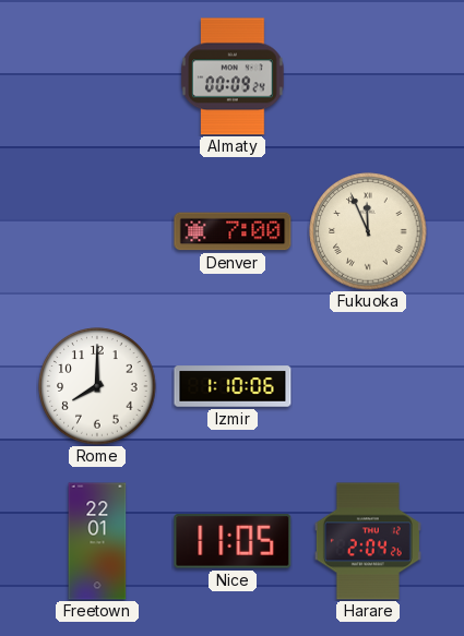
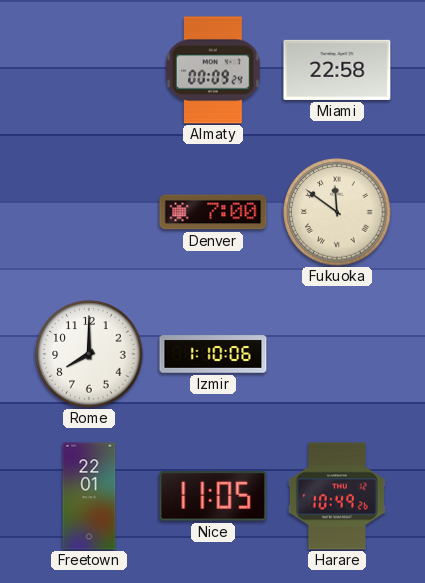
Miami: none -> 22:58 (337, 70)
Fukuoka: 11:56 -> 11:51 (337, 212)
Harare: 2:04 -> 10:49 (337, 496)
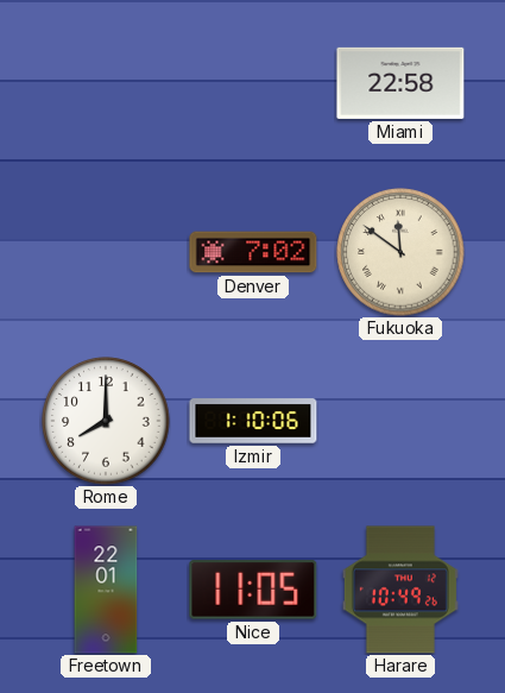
Almaty: 00:09 -> none (213, 70)
Denver: 7:00 -> 7:02 (253, 252)
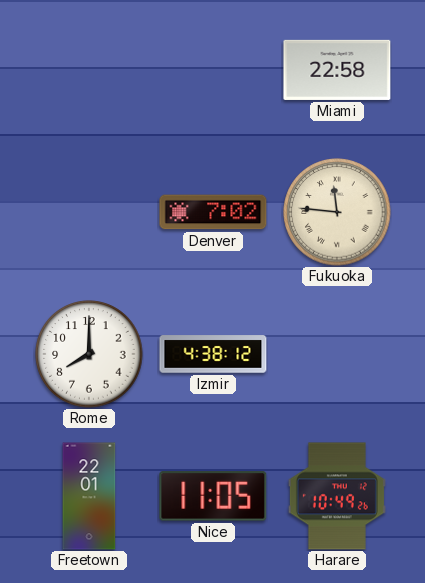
Fukuoka: 11:51 -> 11:46 (337, 212)
Izmir: 1:10 -> 4:38 (213, 354)
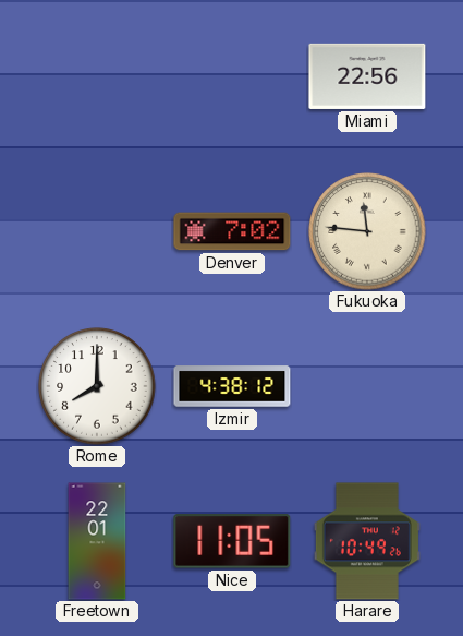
Miami: 22:58 -> 22:56 (367, 76)
